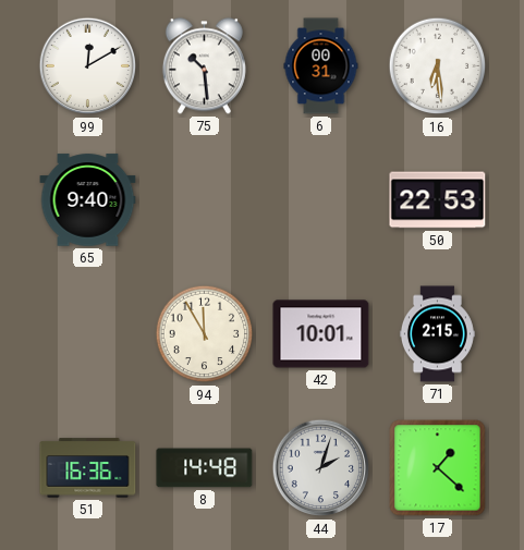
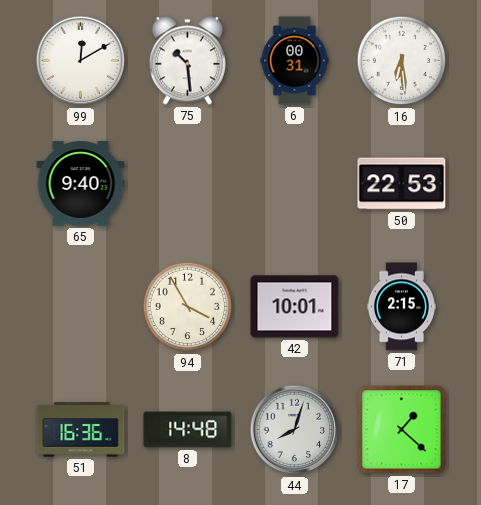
94: 11:55 -> 3:55 (188, 307)
44: 2:03 -> 8:03 (295, 430)
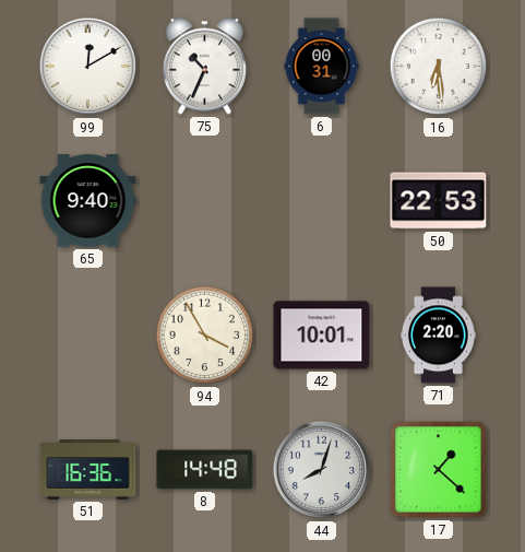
75: 10:29 -> 10:34 (204, 67)
71: 2:15 -> 2:20 (438, 336)
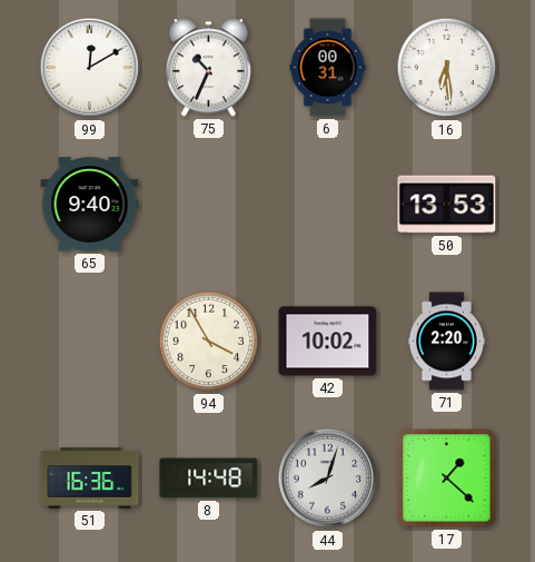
50: 22:53 -> 13:53 (447, 205)
42: 10:01 -> 10:02 (328, 342)
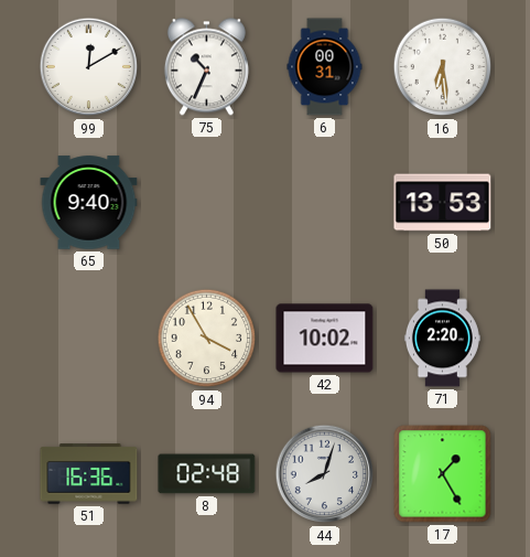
8: 14:48 -> 02:48 (207, 474)
17: 1:22 -> 1:25 (443, 474)
